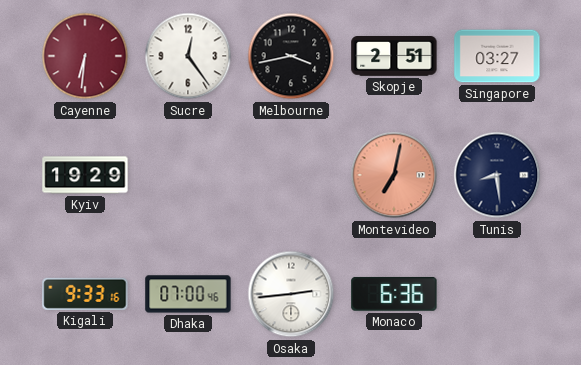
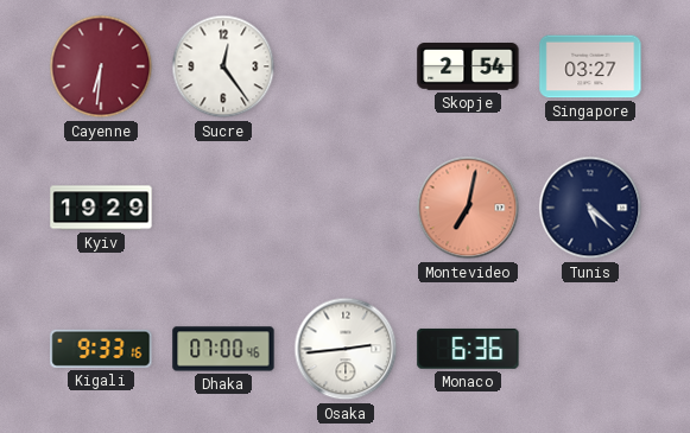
Melbourne: 3:43 -> none (291, 56)
Skopje: 2:51 -> 2:54 (468, 68)
Tunis: 8:29 -> 5:22 (590, 208)
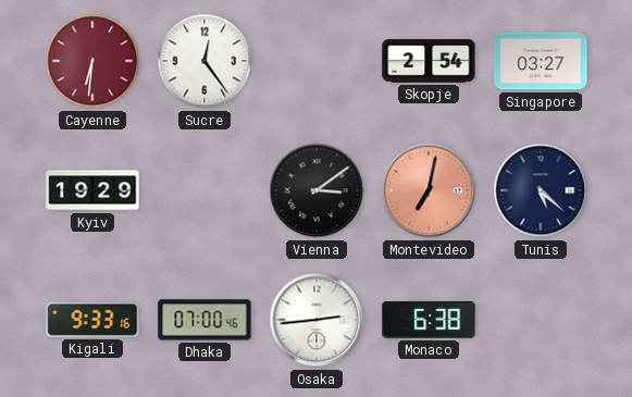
Vienna: none -> 3:09 (317, 190)
Monaco: 6:36 -> 6:38 (429, 320)
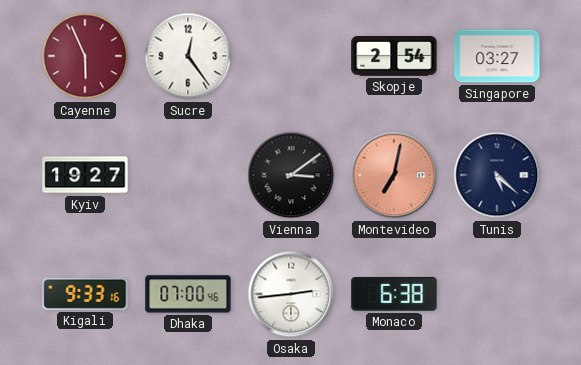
Cayenne: 6:31 -> 5:56 (85, 56)
Kyiv: 19:29 -> 19:27 (85, 175)
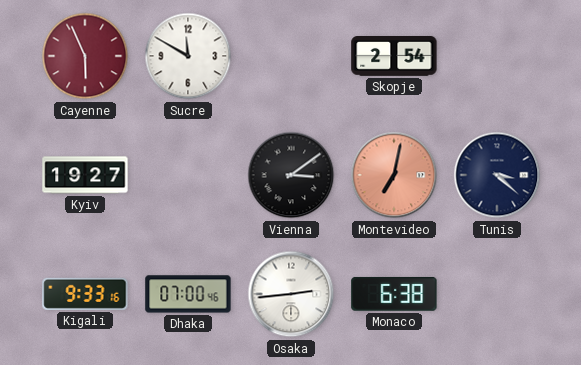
Sucre: 12:24 -> 11:50 (188, 56)
Singapore: 03:27 -> none (497, 56)
Tunis: 5:22 -> 3:22 (497, 175)
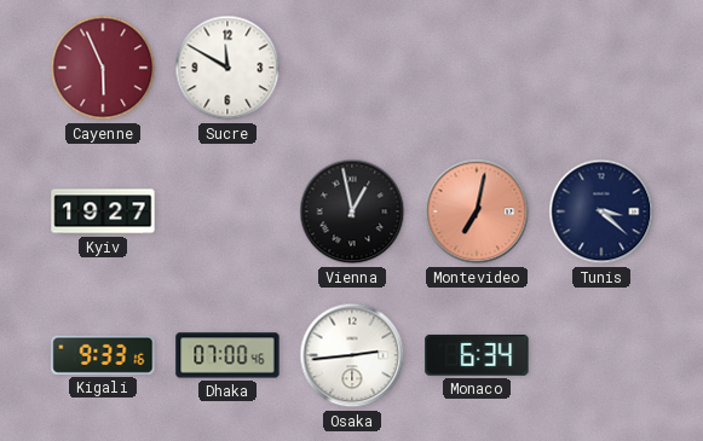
Skopje: 2:54 -> none (394, 57)
Vienna: 3:09 -> 12:58 (352, 211)
Monaco: 6:38 -> 6:34 (477, 355)
